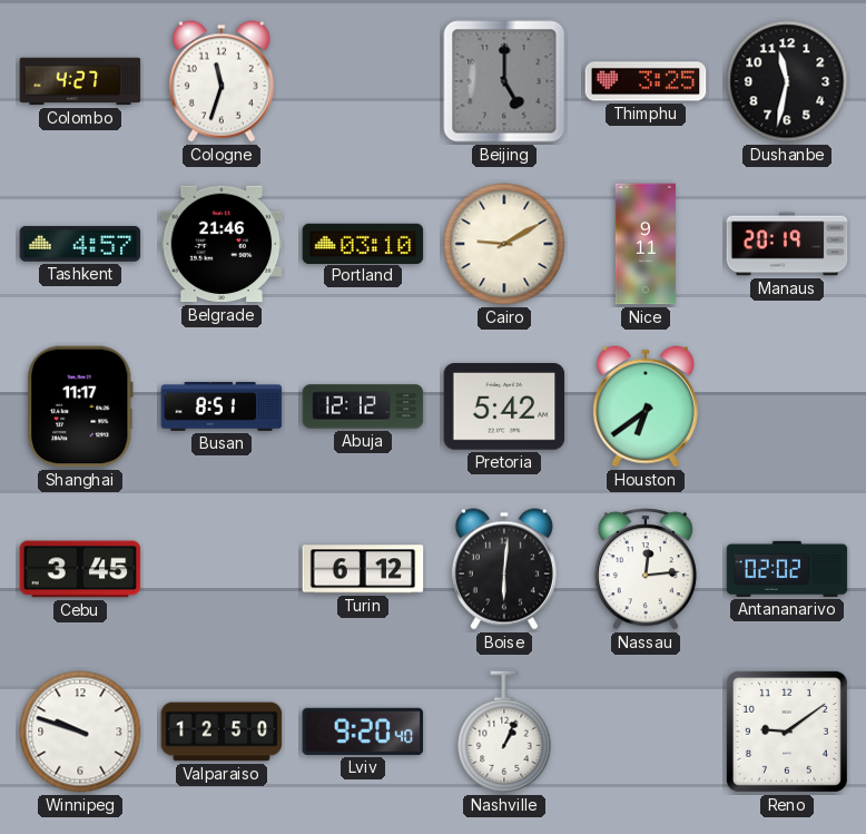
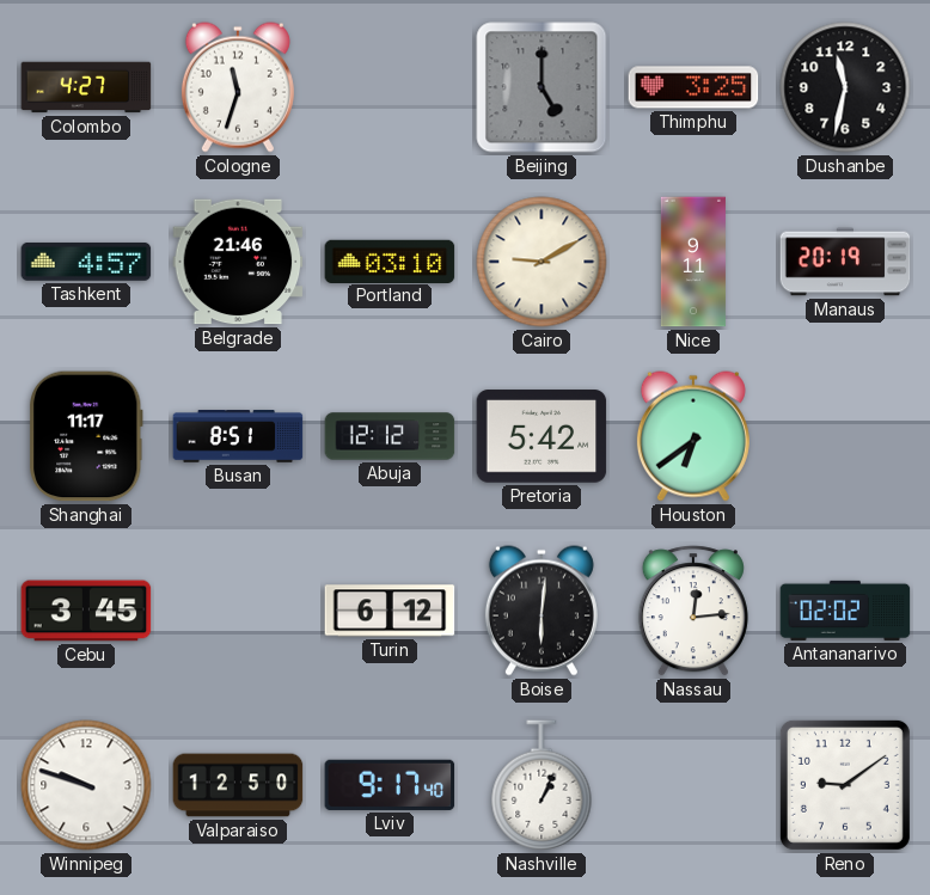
Lviv: 9:20 -> 9:17 (390, 785)
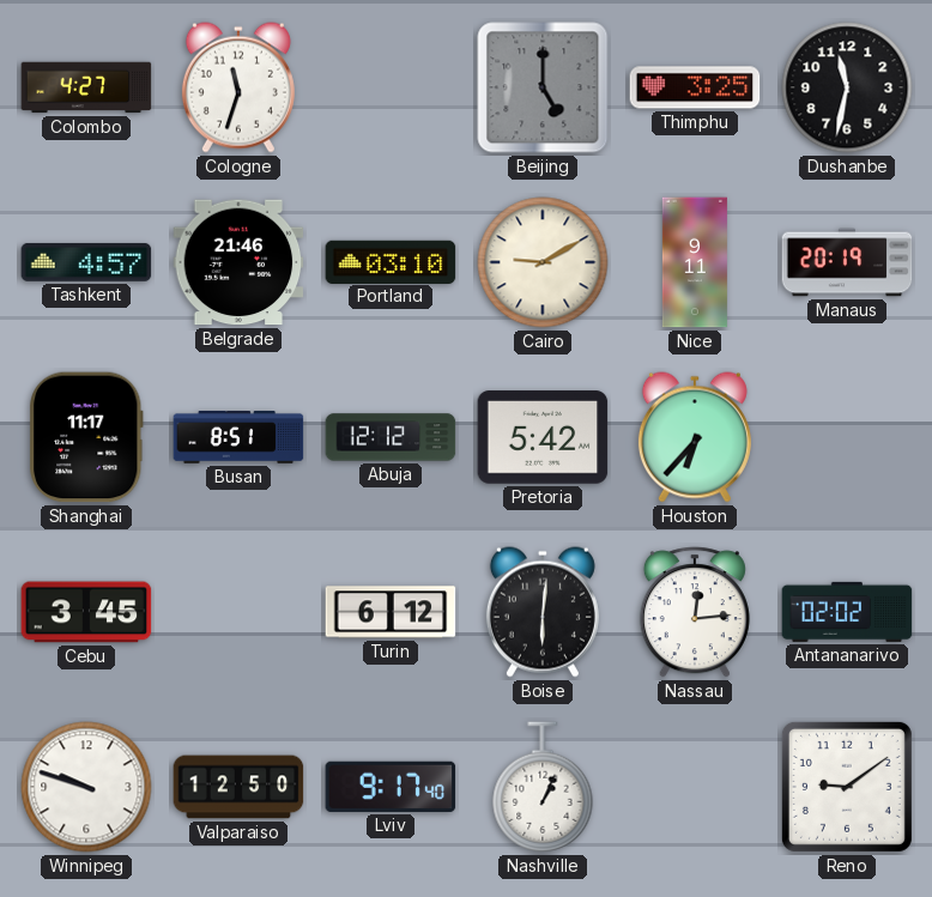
Houston: 6:39 -> 6:37 (695, 437)
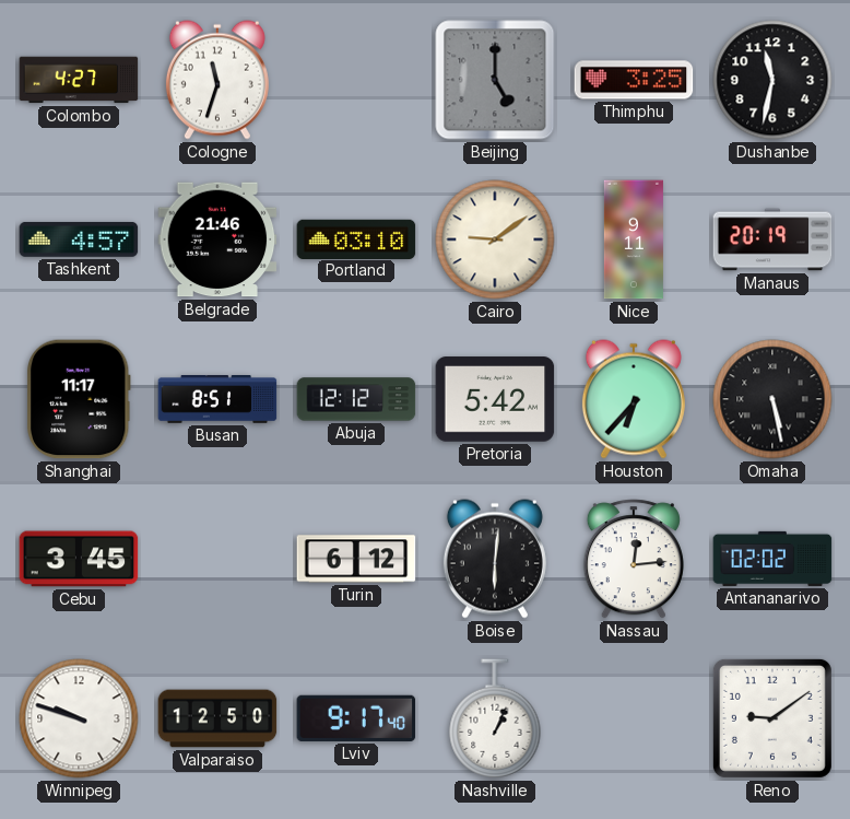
Cairo: 9:10 -> 9:09 (495, 239)
Omaha: none -> 5:28 (772, 399)
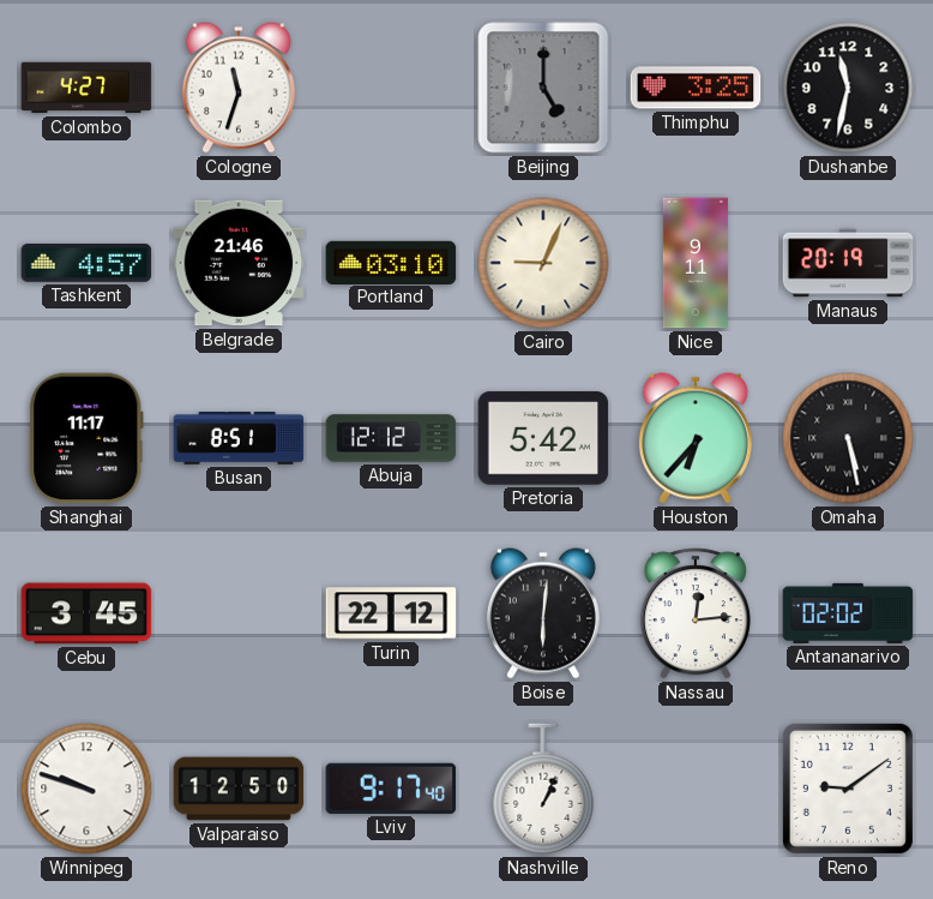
Cairo: 9:09 -> 9:04 (543, 263)
Turin: 6:12 -> 22:12 (391, 613)
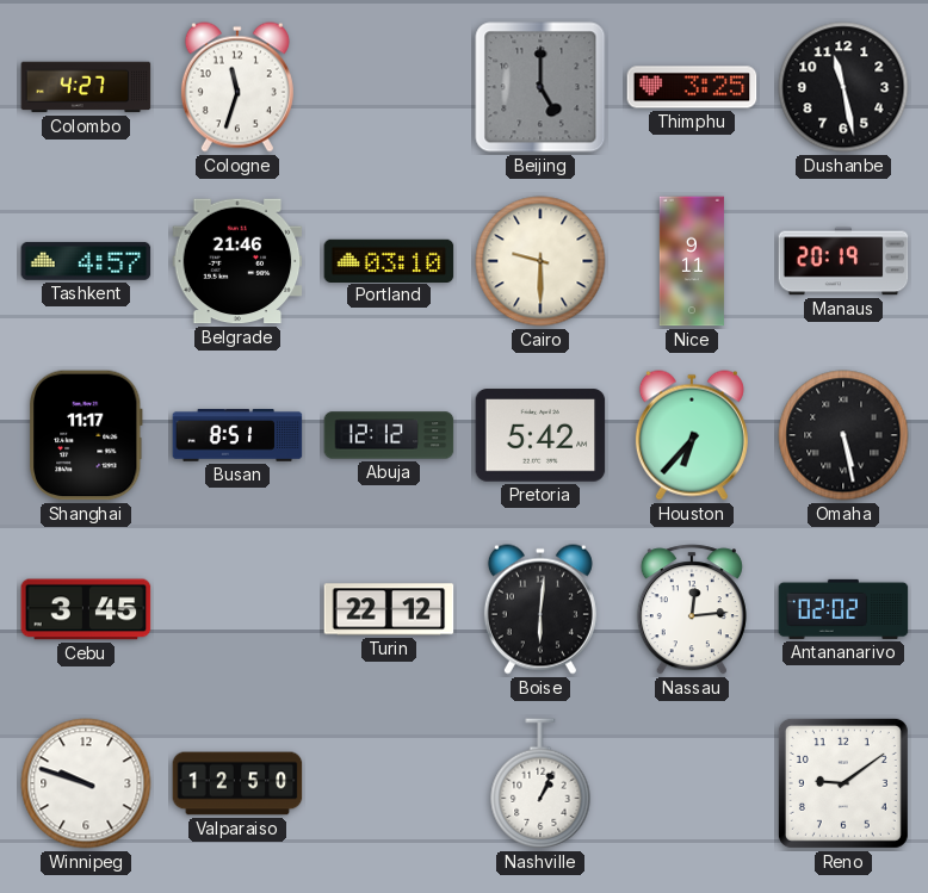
Dushanbe: 11:32 -> 11:28 (843, 87)
Cairo: 9:04 -> 9:30 (540, 261)
Lviv: 9:17 -> none (391, 789)
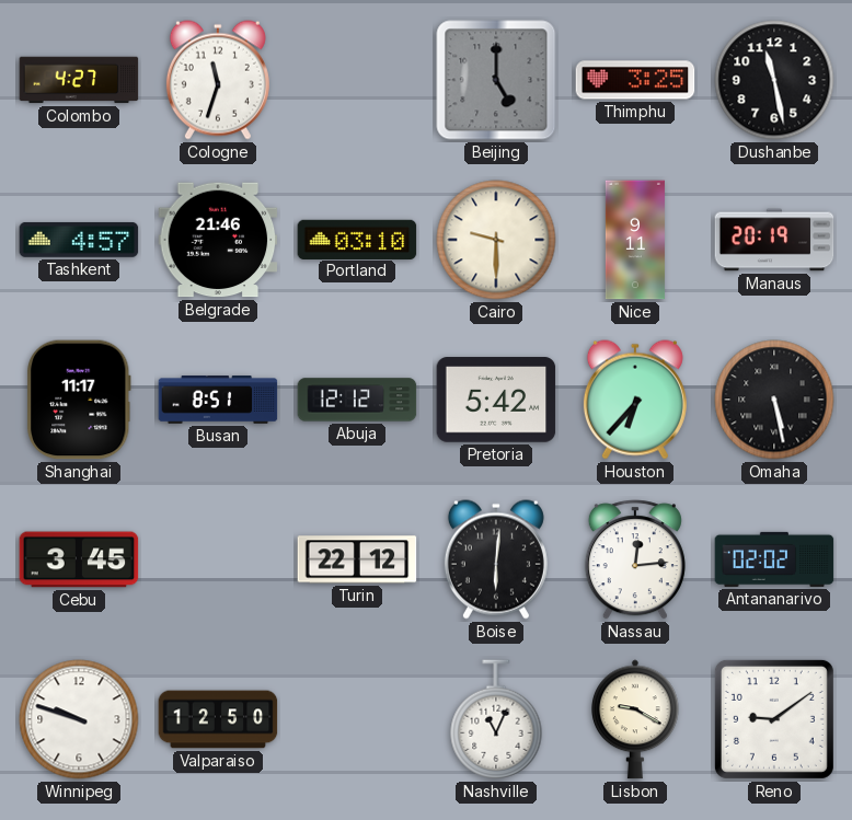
Nashville: 1:04 -> 11:04 (496, 719)
Lisbon: none -> 9:20 (636, 719)
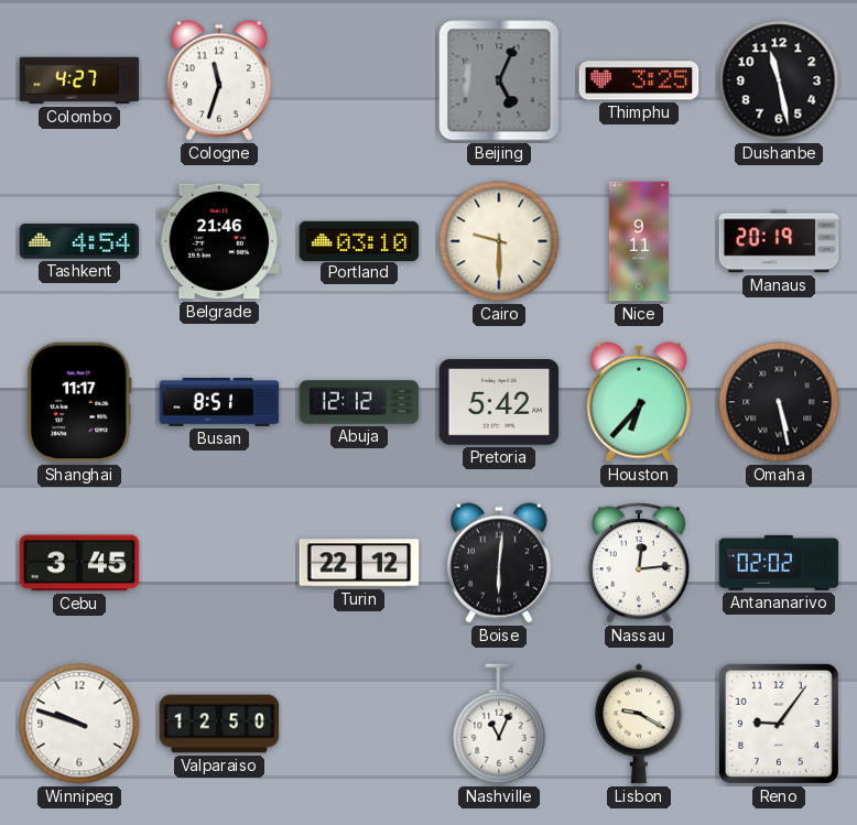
Beijing: 5:00 -> 5:04 (499, 80)
Tashkent: 4:57 -> 4:54 (79, 241)
Reno: 9:09 -> 9:06 (779, 724)
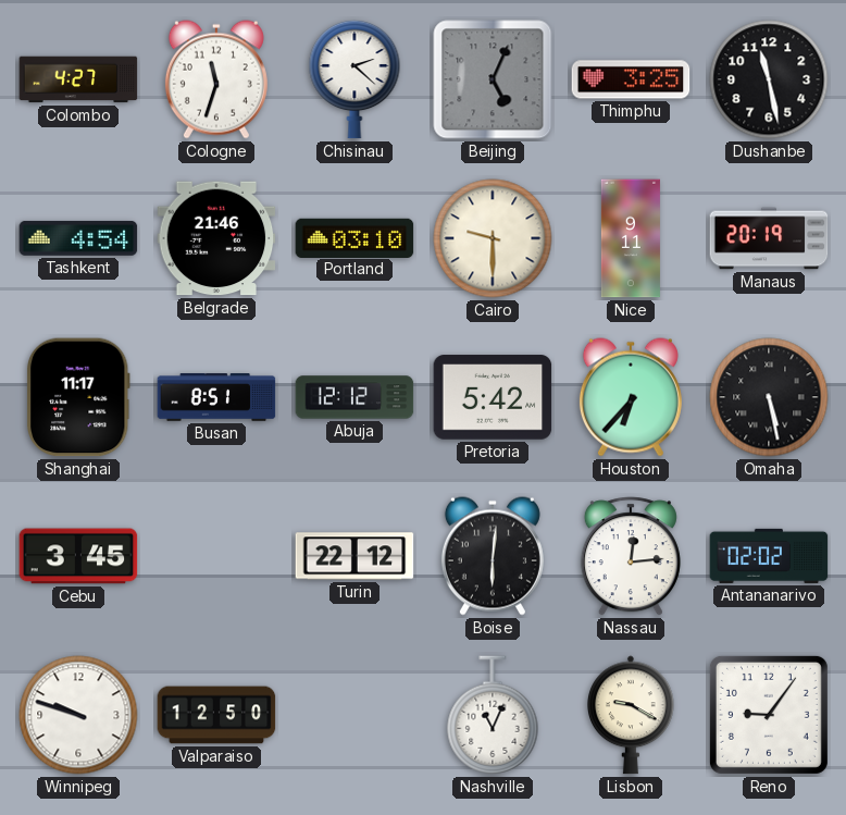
Chisinau: none -> 2:22 (354, 79)
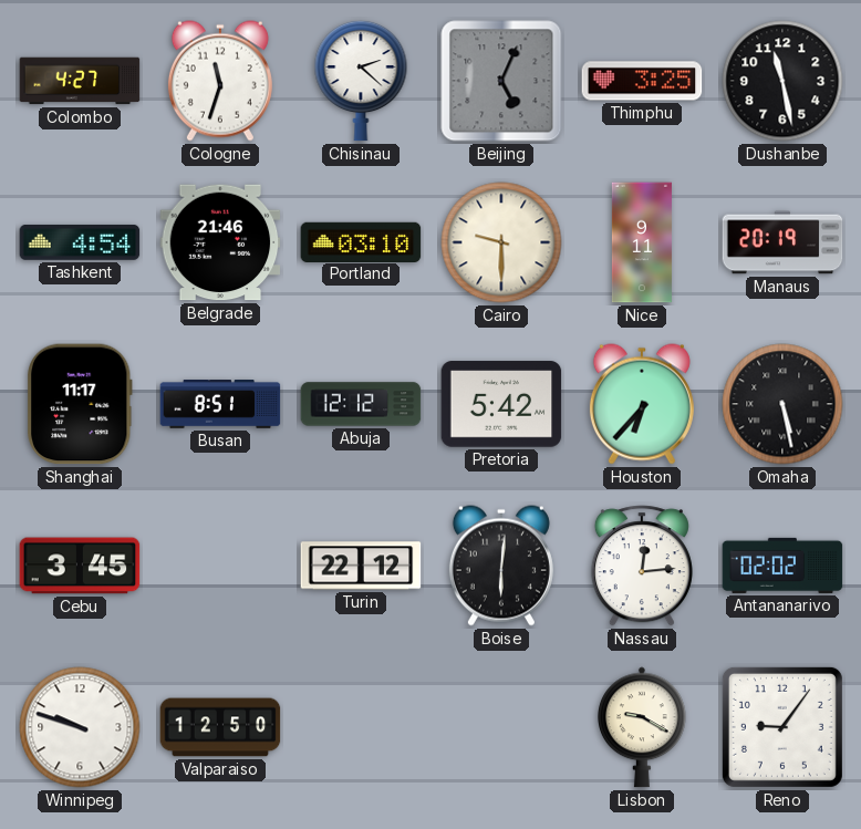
Nashville: 11:04 -> none (493, 715)
